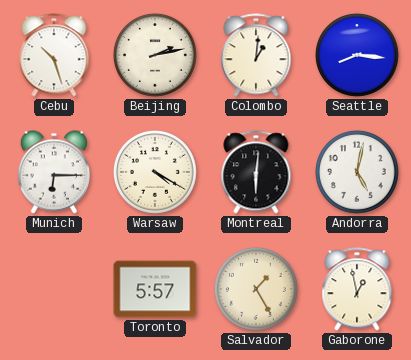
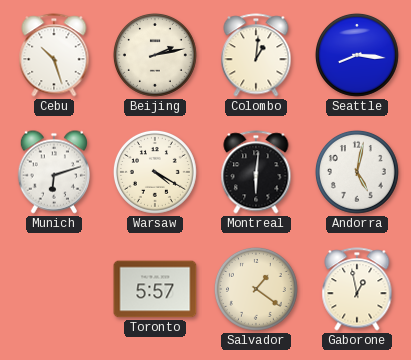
Munich: 6:15 -> 6:12 (53, 172)
Salvador: 1:25 -> 1:21 (256, 289)
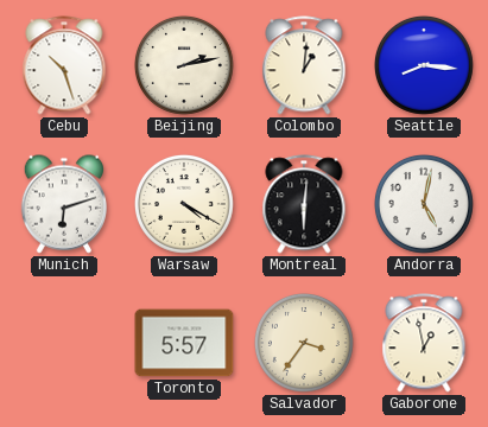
Salvador: 1:21 -> 3:36 (304, 343)
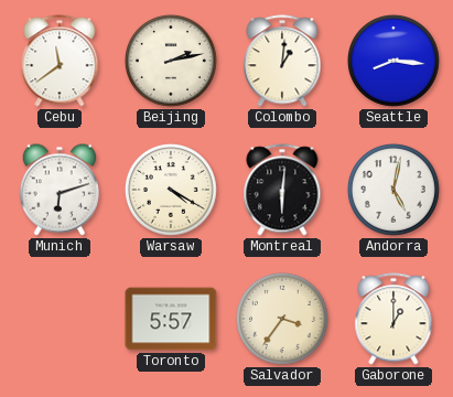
Cebu: 10:27 -> 11:39 (60, 61)
Gaborone: 12:58 -> 1:00 (393, 319)
